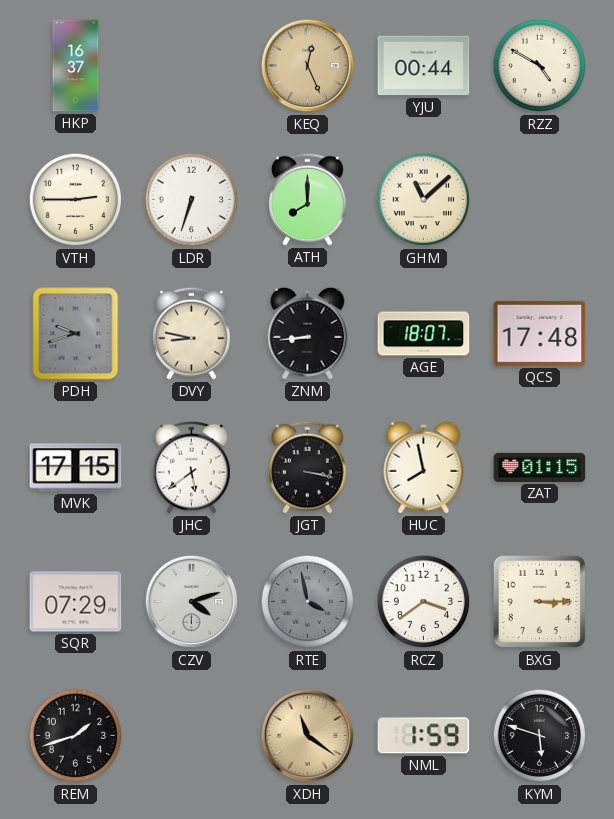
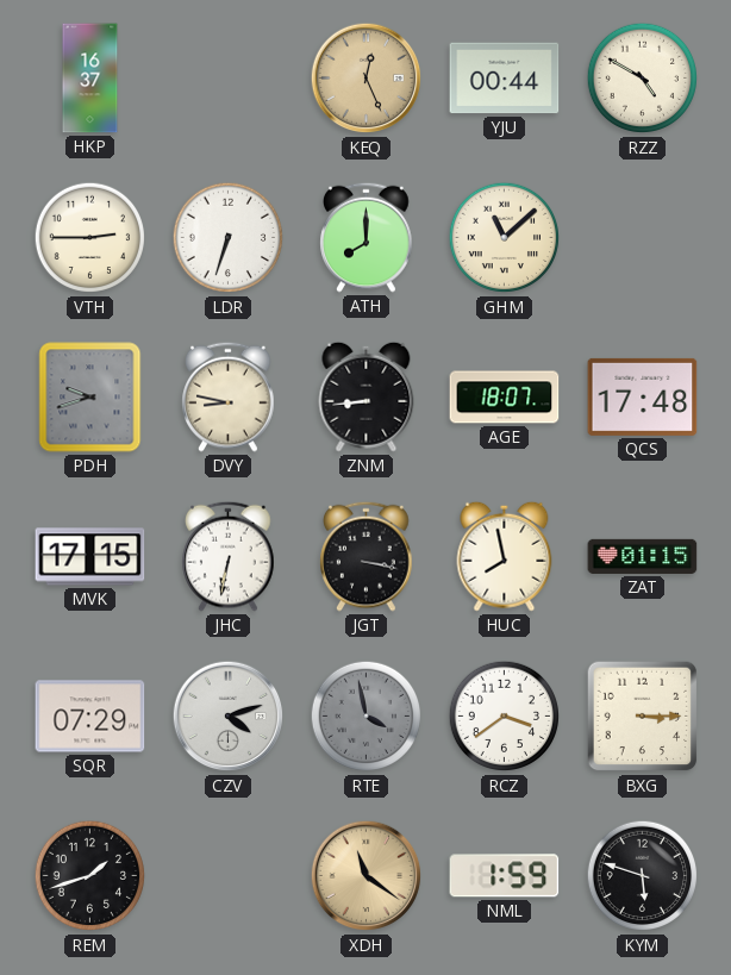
JHC: 5:39 -> 6:32 (229, 556)
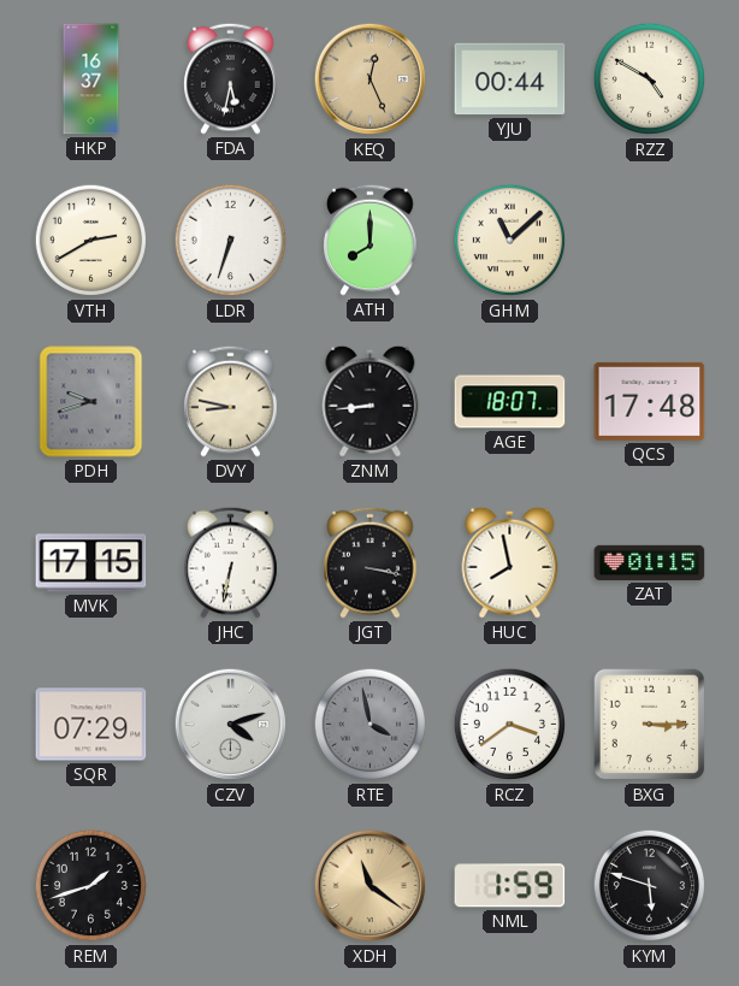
FDA: none -> 5:32 (231, 78)
VTH: 2:45 -> 2:40 (91, 241)
